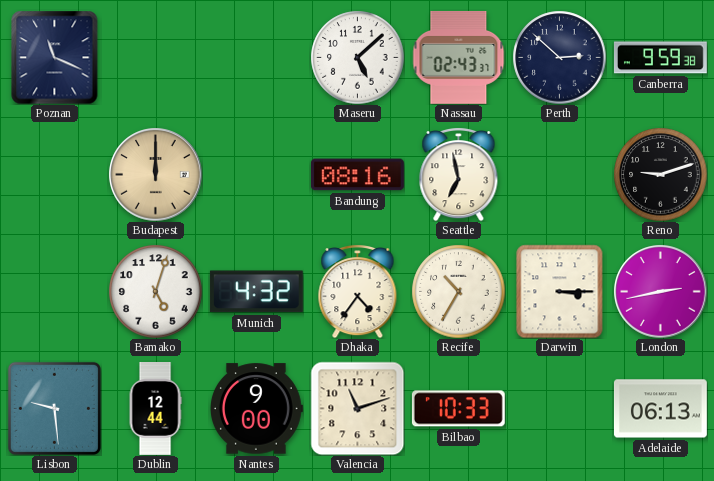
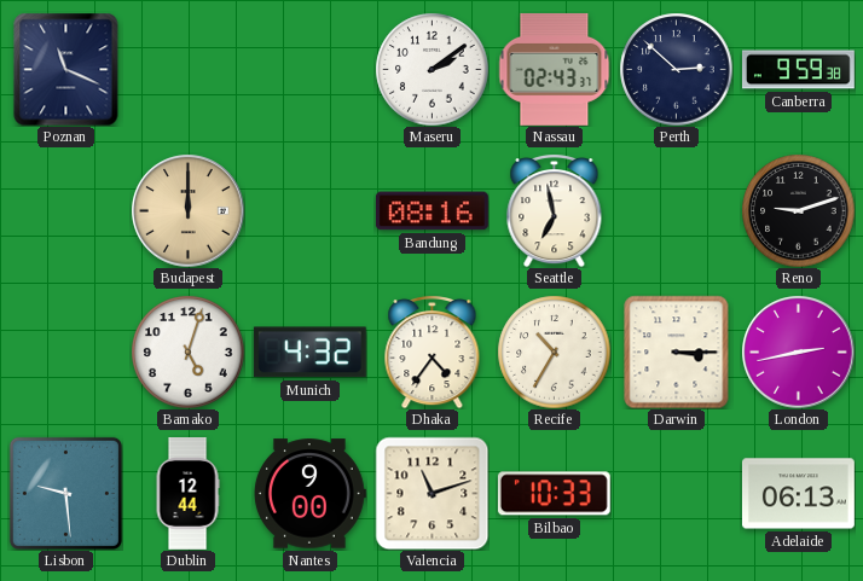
Maseru: 5:08 -> 2:09 (431, 69)
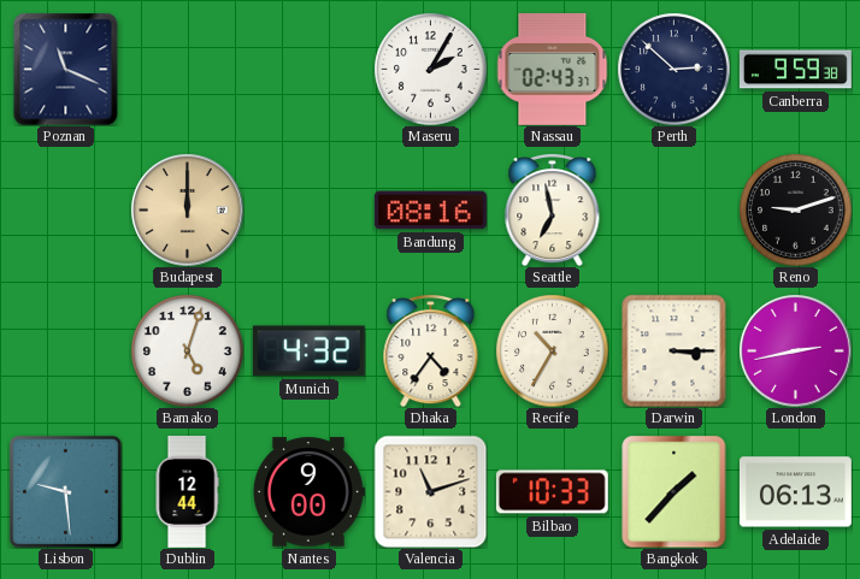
Maseru: 2:09 -> 2:05 (430, 69)
Bangkok: none -> 1:37 (675, 491)
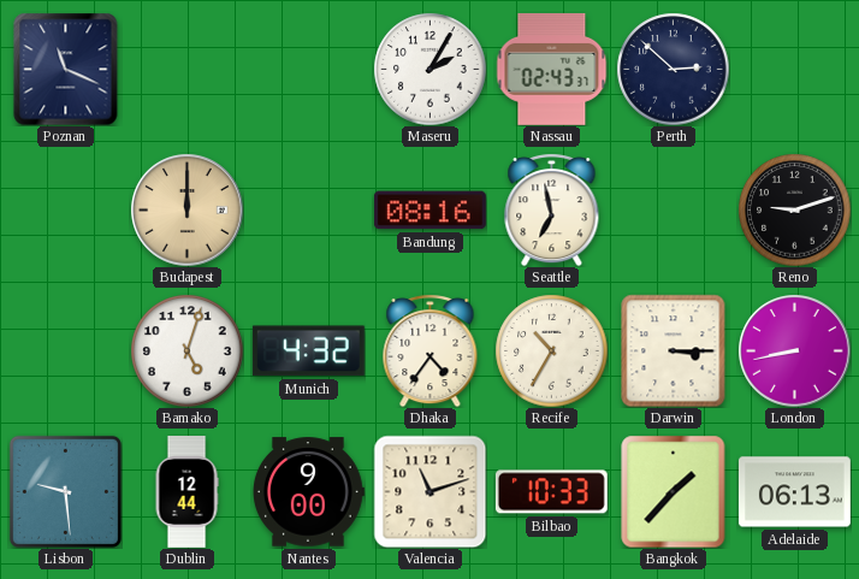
Canberra: 9:59 -> none (795, 70)
London: 2:43 -> 8:43 (794, 350)
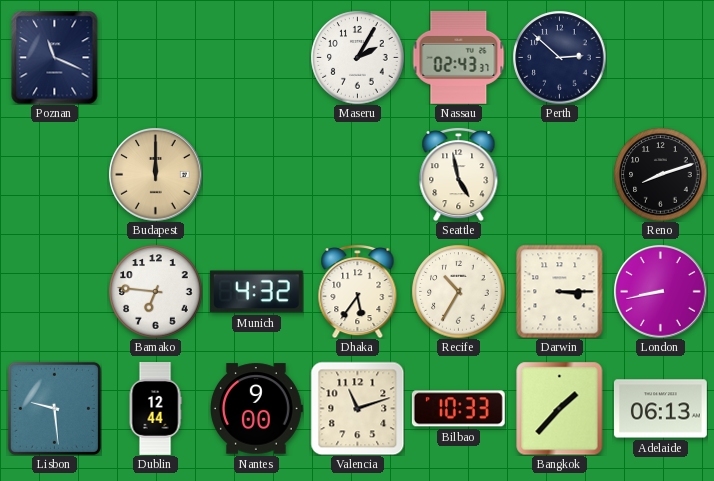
Bandung: 08:16 -> none (429, 211)
Seattle: 6:58 -> 4:58 (459, 174)
Reno: 9:12 -> 8:12 (660, 174)
Bamako: 5:03 -> 6:46 (155, 291)
Dhaka: 4:36 -> 5:36 (358, 291)
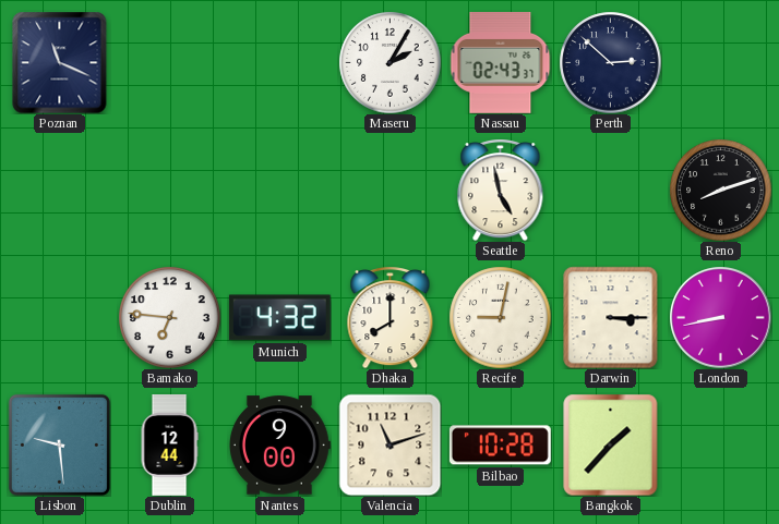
Budapest: 12:00 -> none (155, 174)
Dhaka: 5:36 -> 8:00 (391, 317)
Recife: 10:35 -> 9:02 (500, 317)
Bilbao: 10:33 -> 10:28 (500, 446)
Adelaide: 06:13 -> none (660, 409)
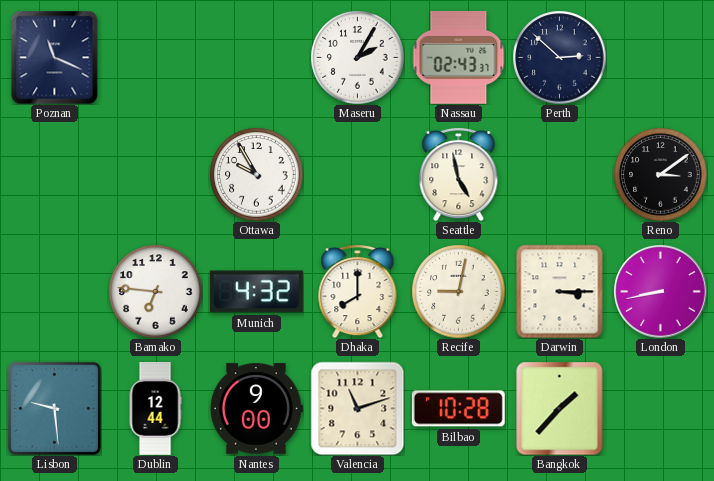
Ottawa: none -> 9:55 (256, 174)
Reno: 8:12 -> 3:09 (660, 174)
